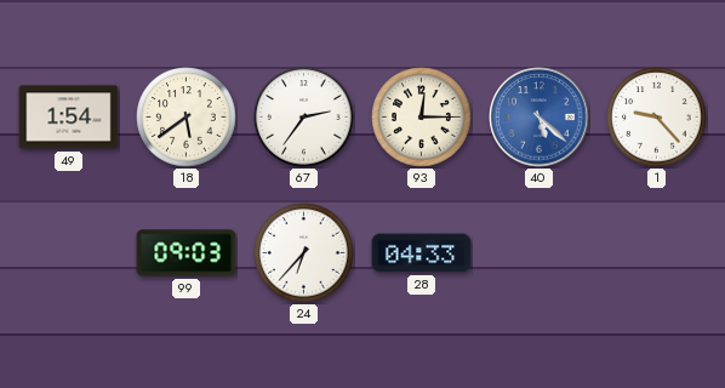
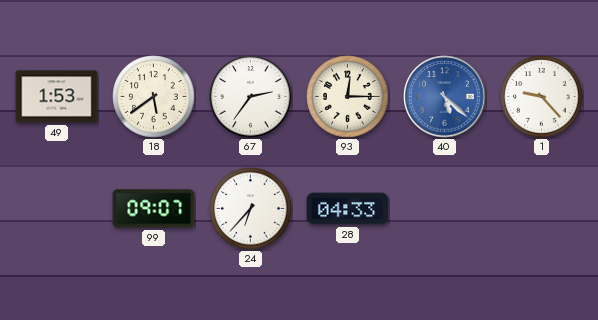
49: 1:54 -> 1:53 (57, 97)
99: 09:03 -> 09:07 (154, 209)
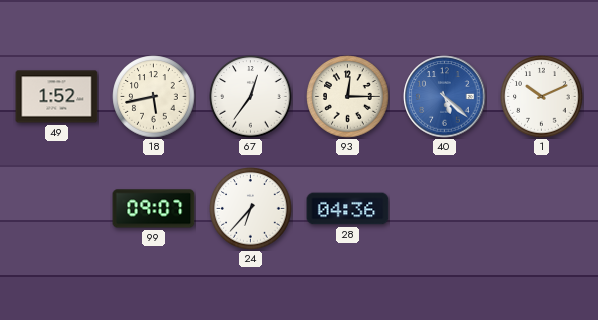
49: 1:53 -> 1:52 (57, 97)
18: 5:39 -> 5:43 (154, 97)
67: 2:36 -> 12:36 (251, 97)
1: 9:23 -> 10:11 (542, 97)
28: 04:33 -> 04:36 (348, 209)
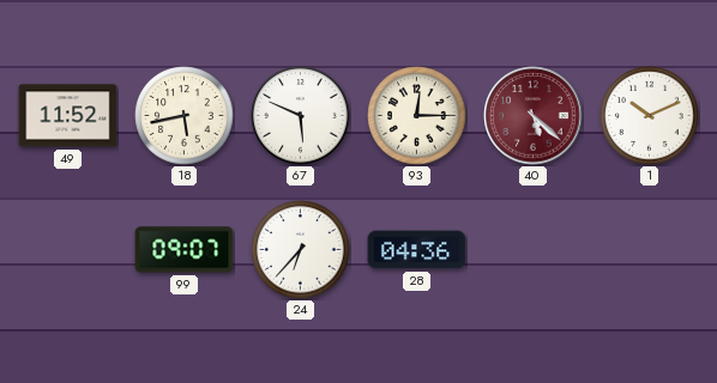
49: 1:52 -> 11:52 (68, 116)
67: 12:36 -> 5:49 (301, 116)
40 dial: blue -> burgundy (534, 116)
